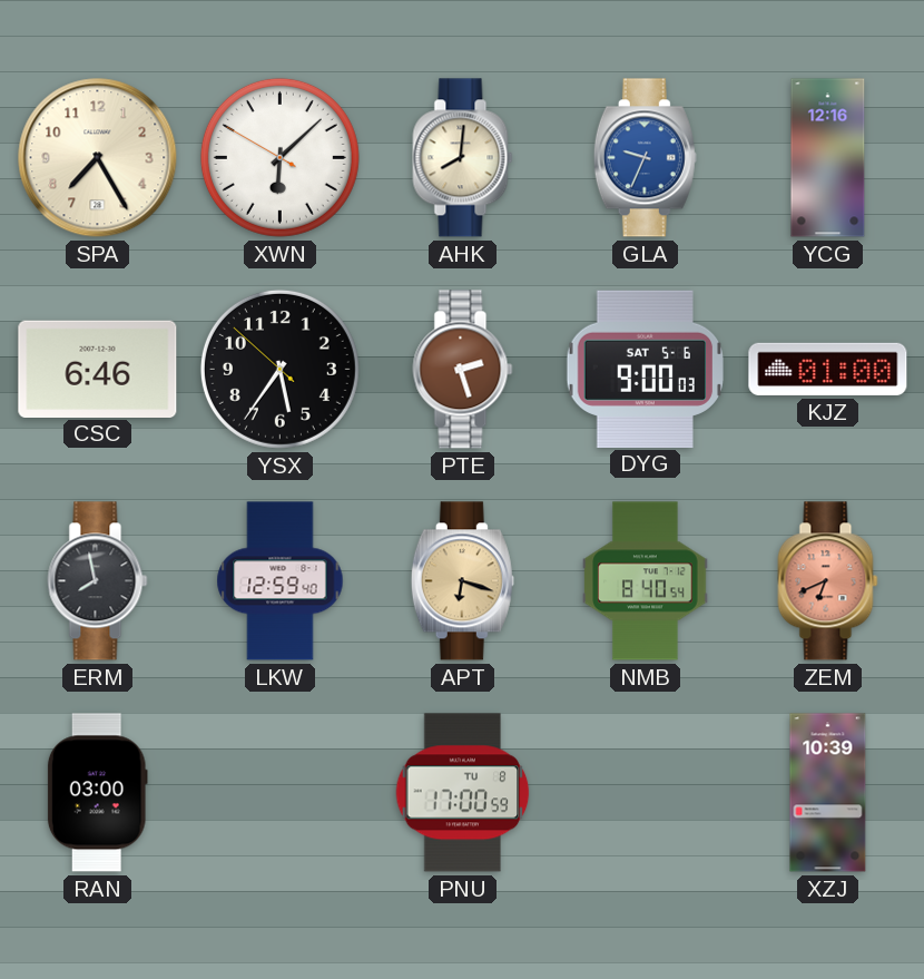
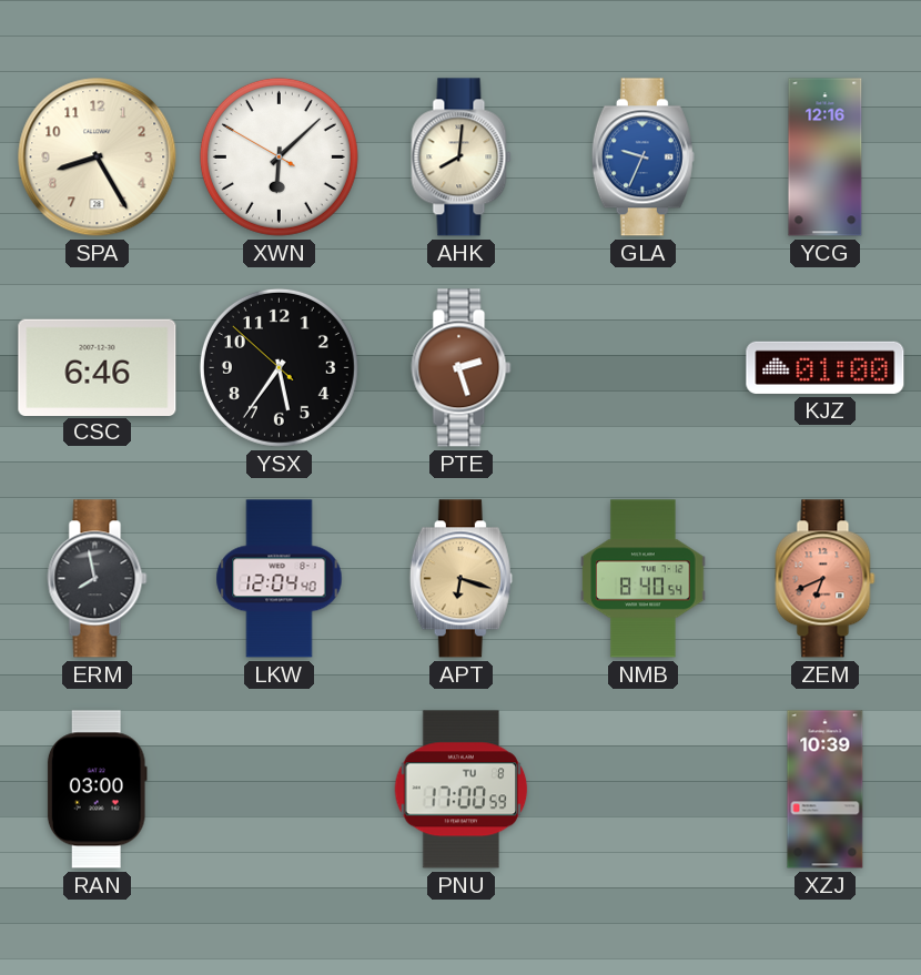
SPA: 7:25 -> 8:25 (98, 158)
DYG: 9:00 -> none (646, 369)
LKW: 12:59 -> 12:04 (280, 579)
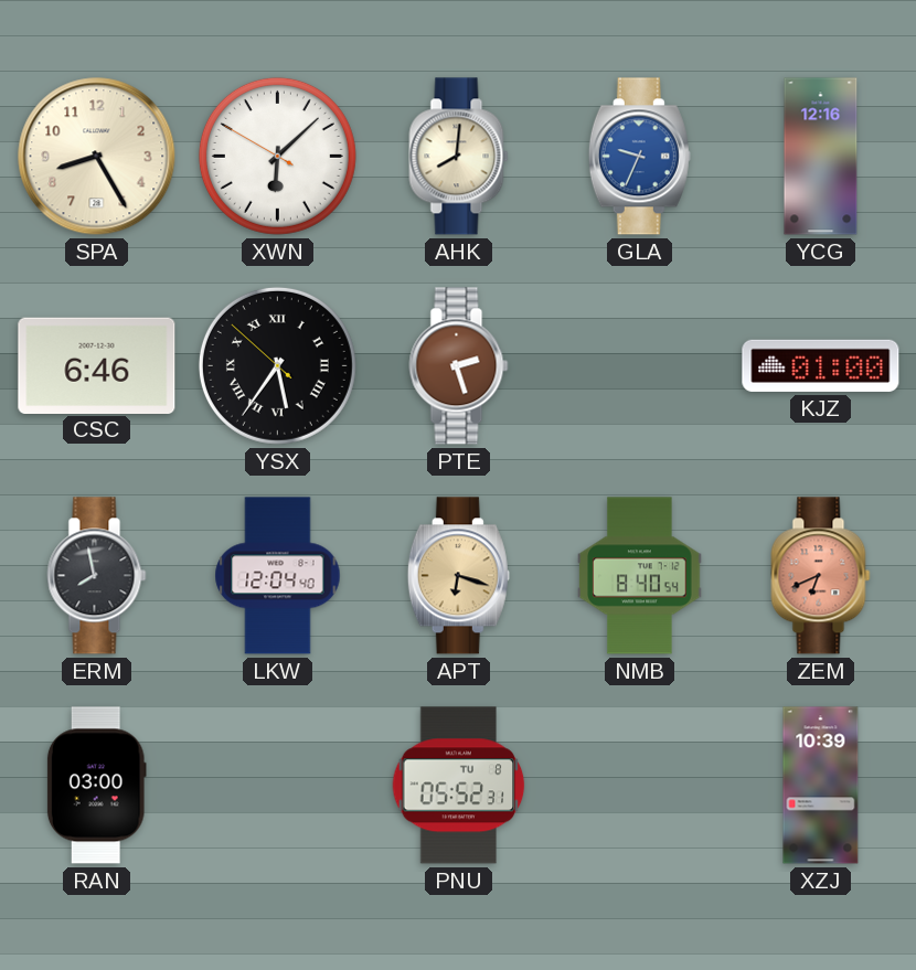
YSX numerals: Arabic -> Roman (277, 365)
PNU: 17:00 -> 05:52 (459, 786)
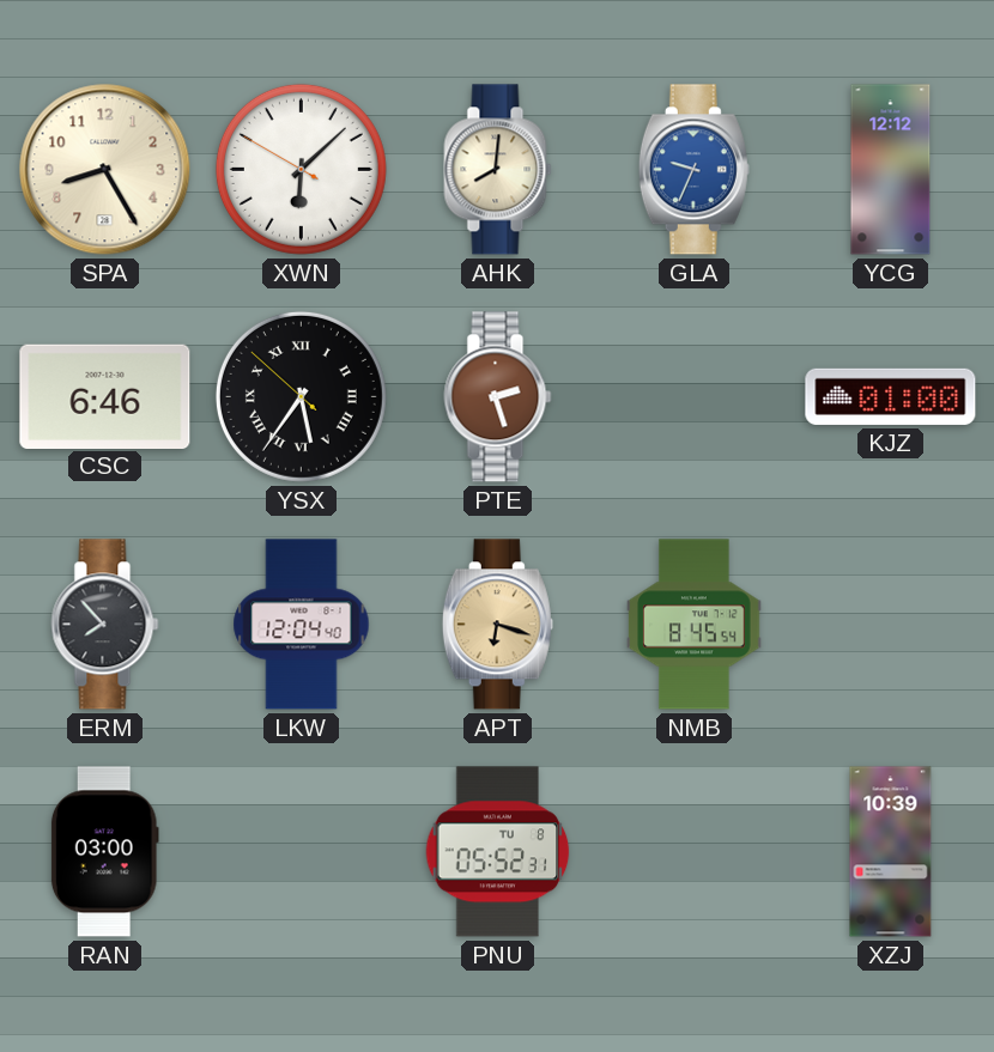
YCG: 12:16 -> 12:12 (891, 170)
ERM: 7:58 -> 7:53 (105, 625)
NMB: 8:40 -> 8:45 (695, 625)
ZEM: 6:41 -> none (821, 576)
